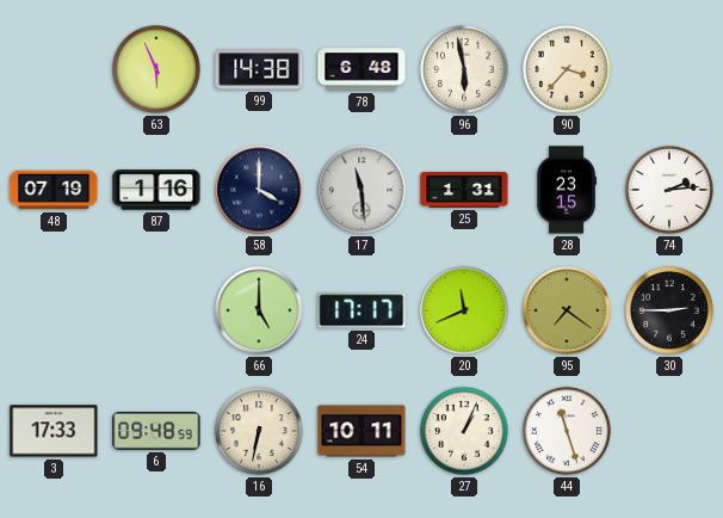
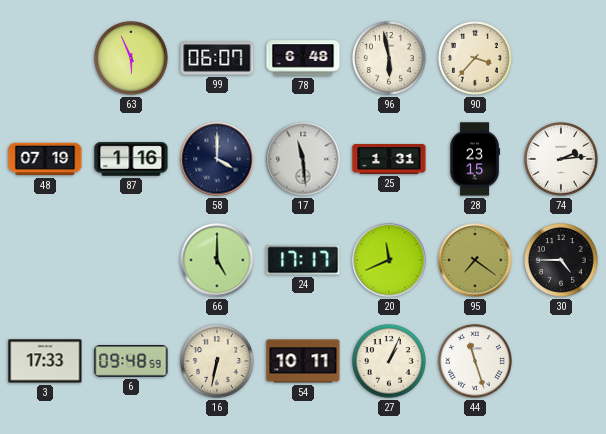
99: 14:38 -> 06:07 (217, 58)
30: 2:45 -> 4:45 (561, 260)
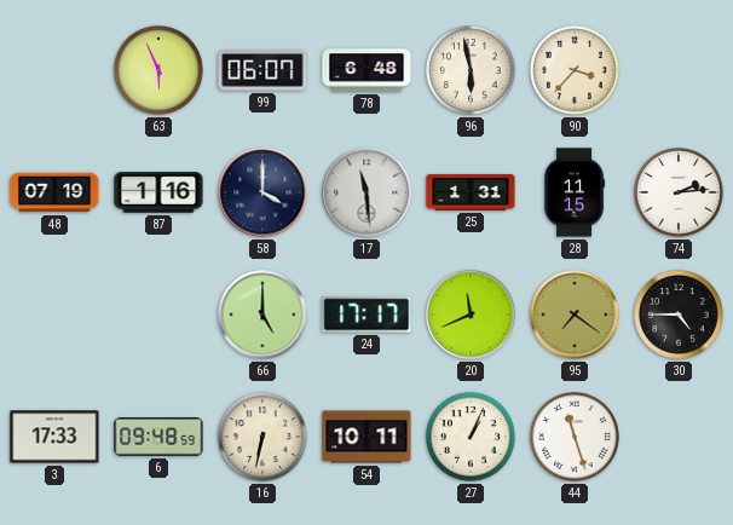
28: 23:15 -> 11:15 (573, 192)
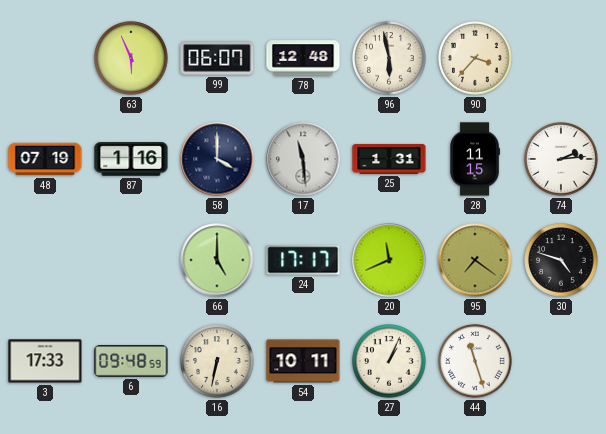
78: 6:48 -> 12:48 (303, 58)
30: 4:45 -> 4:48 (561, 260)
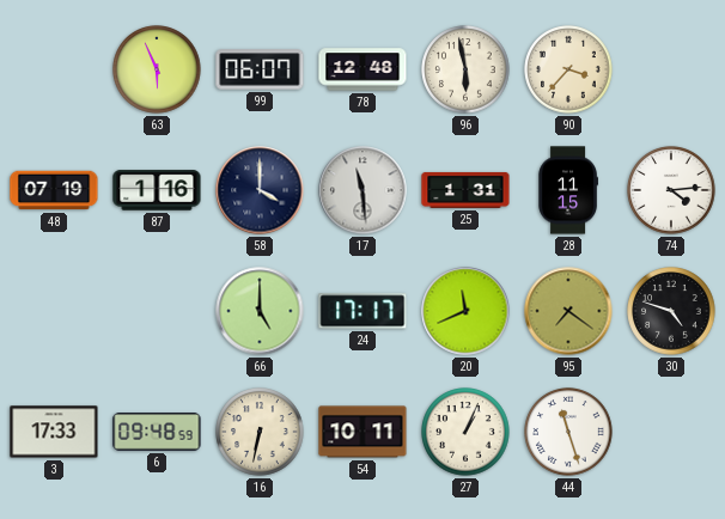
74: 2:14 -> 4:14 (671, 190)
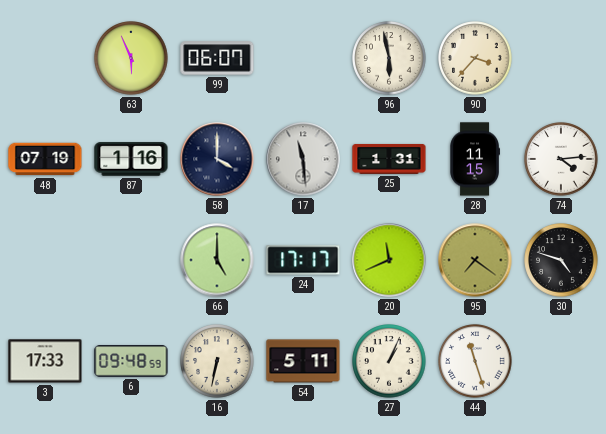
78: 12:48 -> none (363, 69)
54: 10:11 -> 5:11 (303, 361)
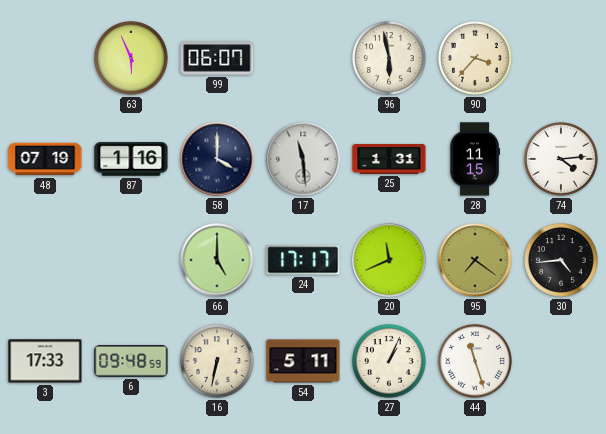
30: 4:48 -> 4:44 (561, 260)
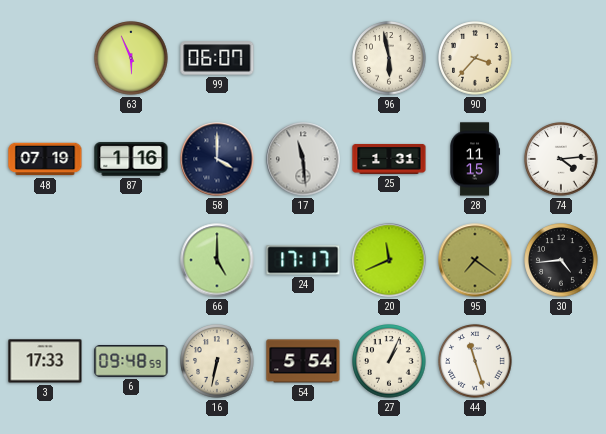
54: 5:11 -> 5:54 (303, 361)
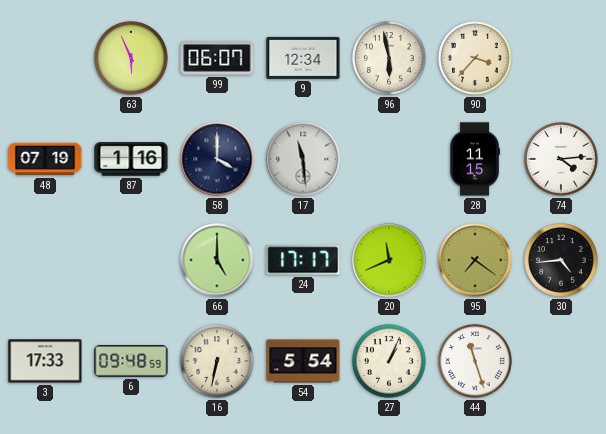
9: none -> 12:34 (303, 58)
25: 1:31 -> none (389, 159)
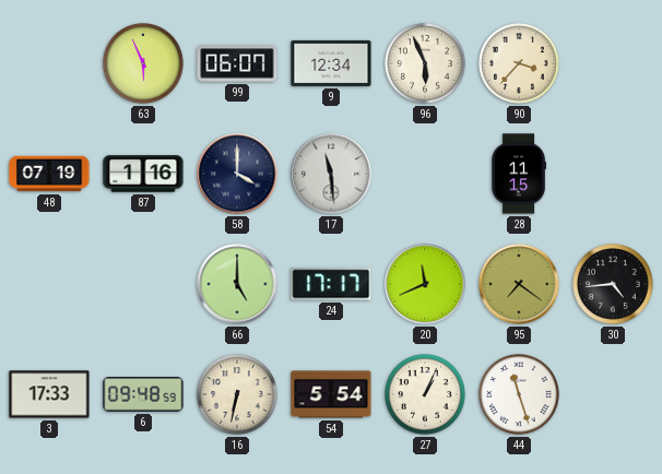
96: 5:58 -> 5:56 (425, 63)
74: 4:14 -> none (561, 159)
